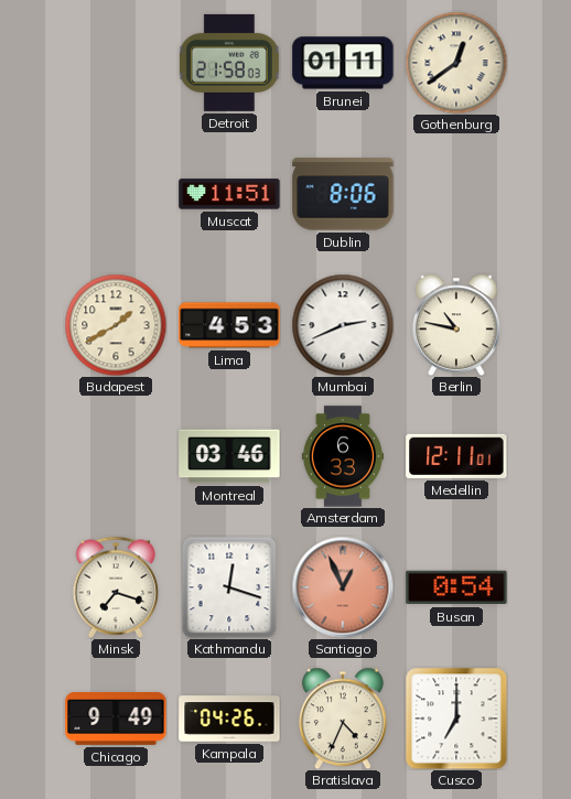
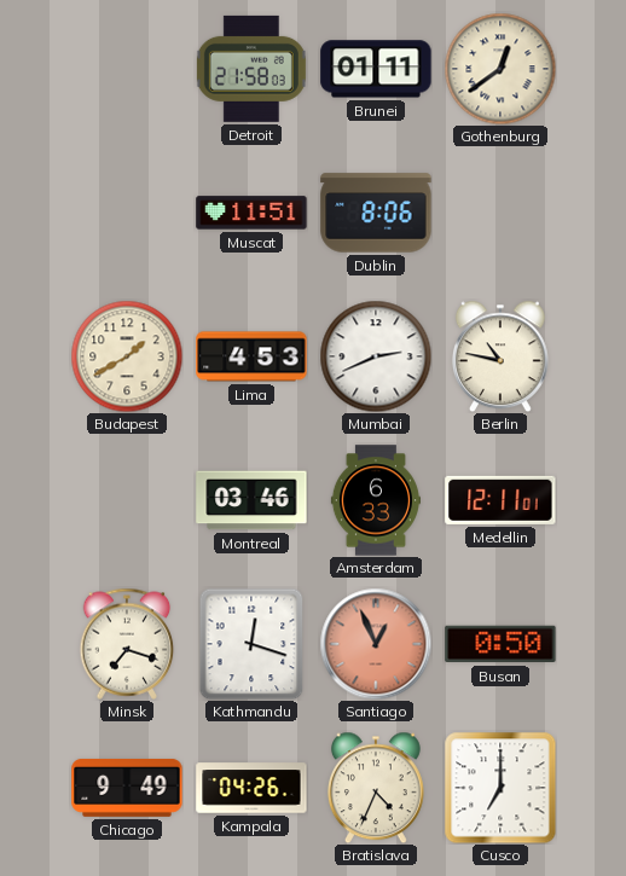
Busan: 0:54 -> 0:50 (500, 644)
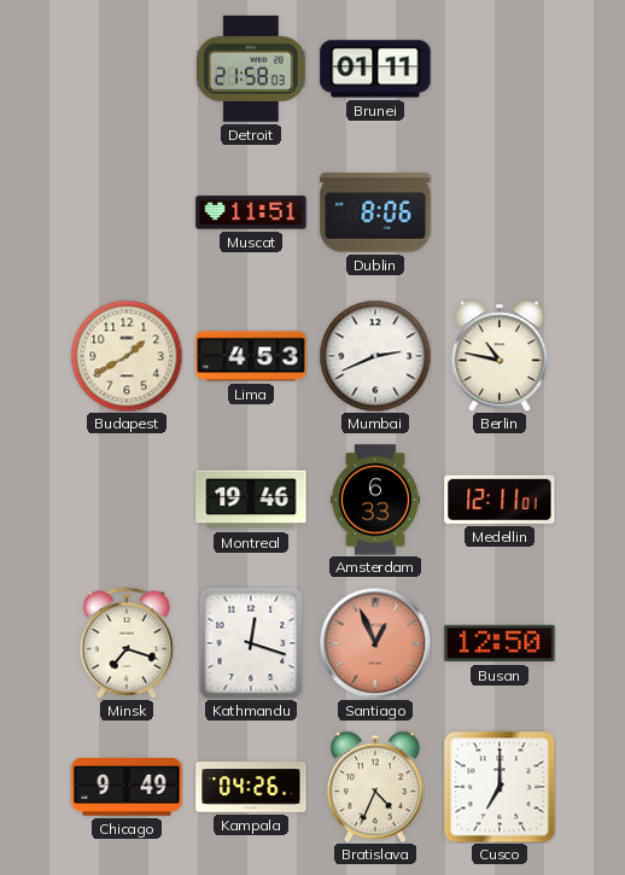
Gothenburg: 12:39 -> none (500, 69)
Montreal: 03:46 -> 19:46 (251, 500)
Busan: 0:50 -> 12:50 (500, 643)
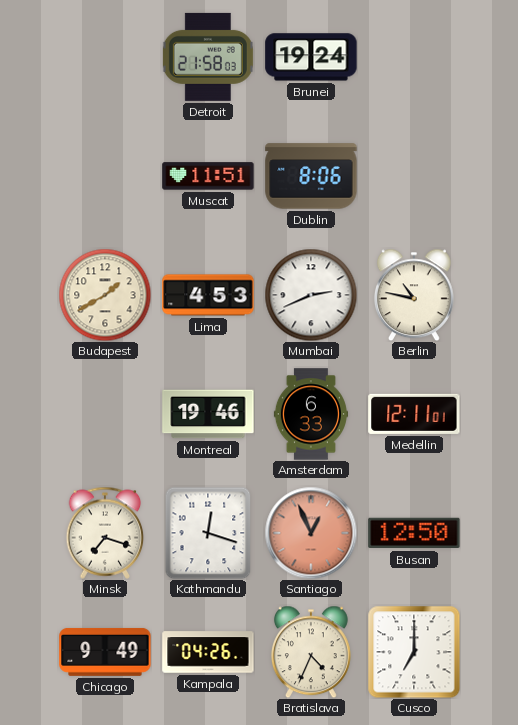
Brunei: 01:11 -> 19:24 (311, 57)
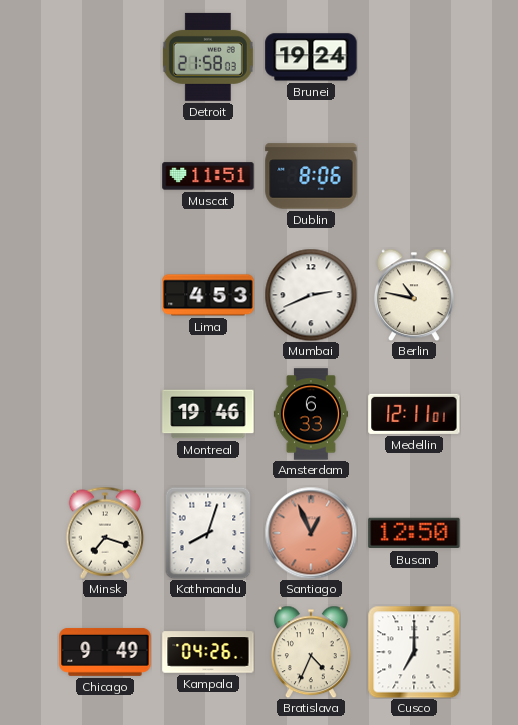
Budapest: 1:40 -> none (105, 295)
Kathmandu: 12:18 -> 8:03 (208, 533)
